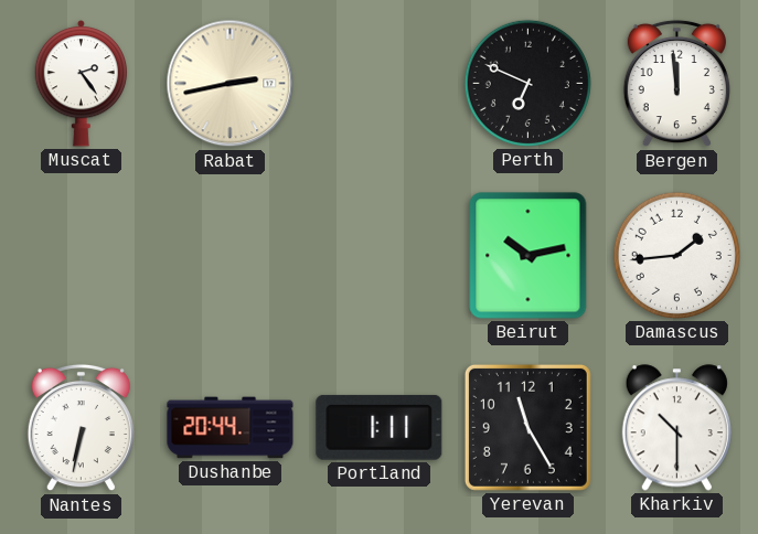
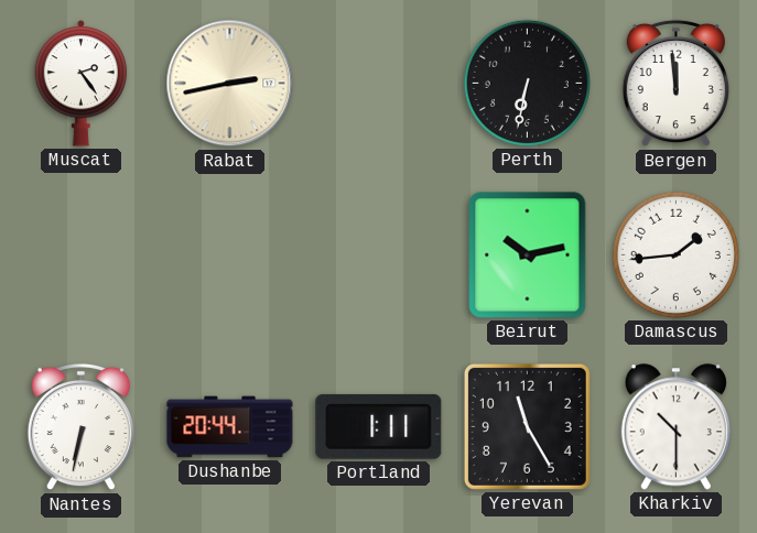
Perth: 6:49 -> 6:32 (527, 83)
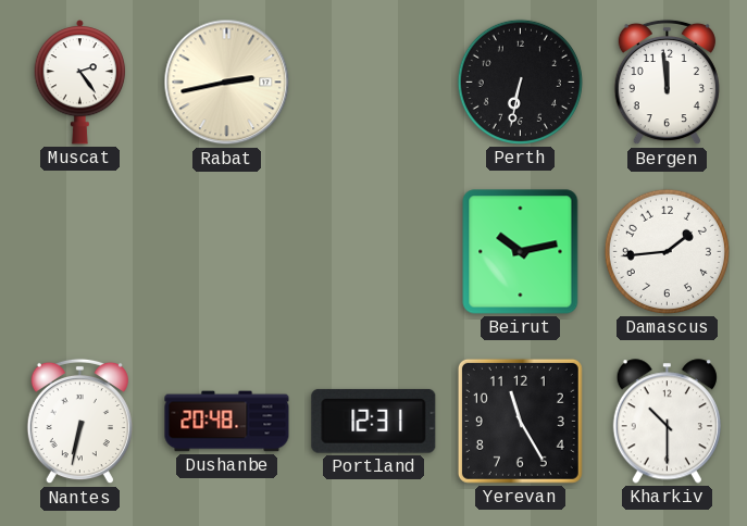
Dushanbe: 20:44 -> 20:48 (227, 422)
Portland: 1:11 -> 12:31 (374, 421)
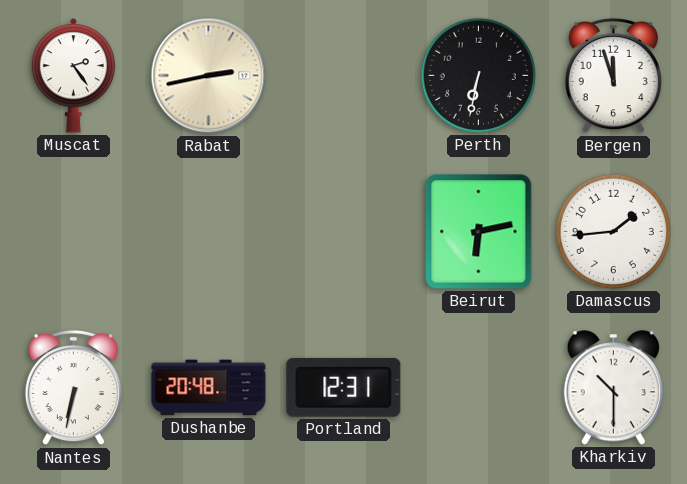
Bergen: 11:59 -> 11:57 (613, 76)
Beirut: 10:13 -> 6:13 (479, 232)
Yerevan: 11:25 -> none (520, 421)
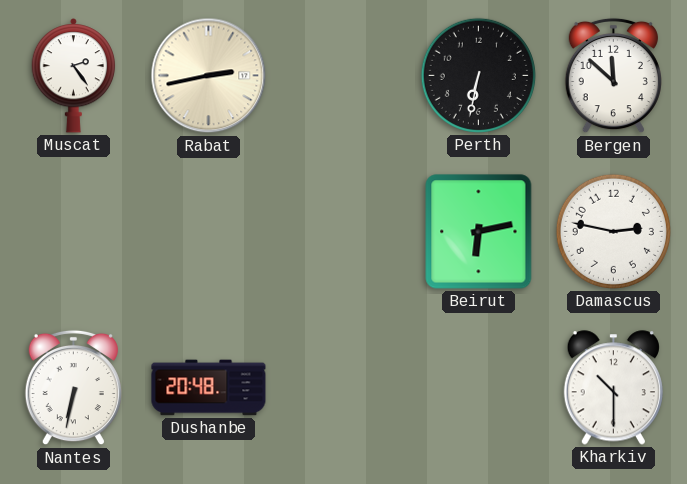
Bergen: 11:57 -> 11:52 (613, 76)
Damascus: 1:44 -> 2:47 (613, 231)
Portland: 12:31 -> none (344, 387)
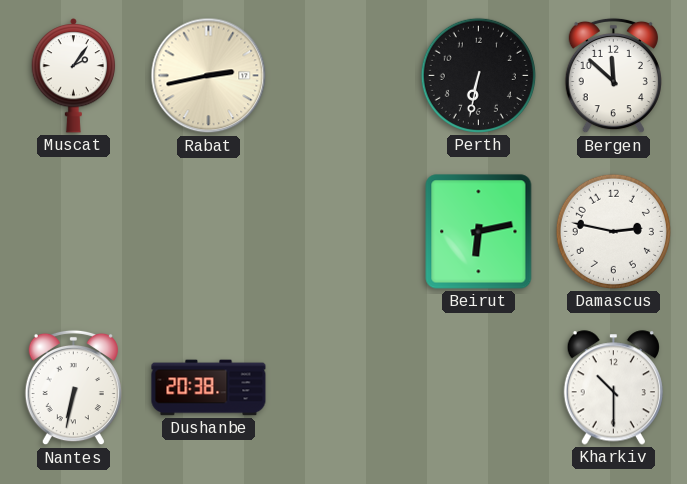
Muscat: 2:24 -> 2:06 (74, 76)
Dushanbe: 20:48 -> 20:38 (209, 388)
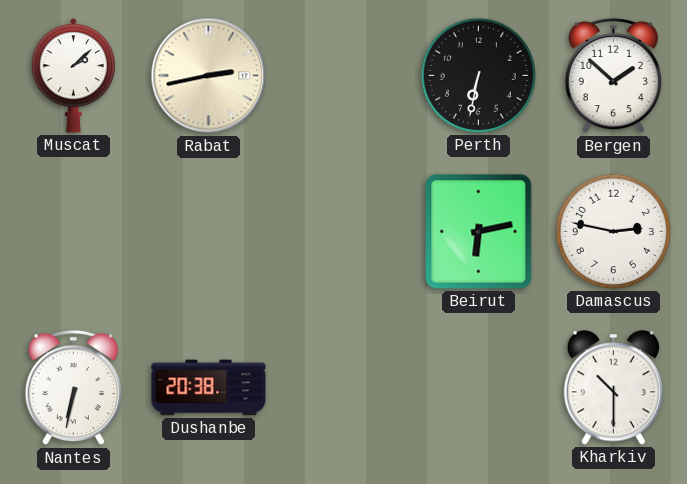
Muscat: 2:06 -> 2:08 (74, 76)
Bergen: 11:52 -> 1:52 (613, 76)
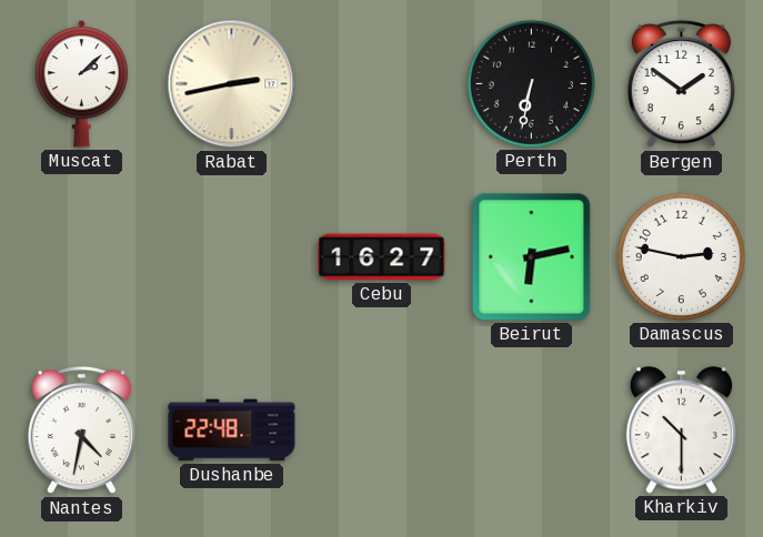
Bergen: 1:52 -> 1:51 (681, 84)
Cebu: none -> 16:27 (382, 257)
Nantes: 6:32 -> 4:32 (81, 430)
Dushanbe: 20:38 -> 22:48 (232, 430)
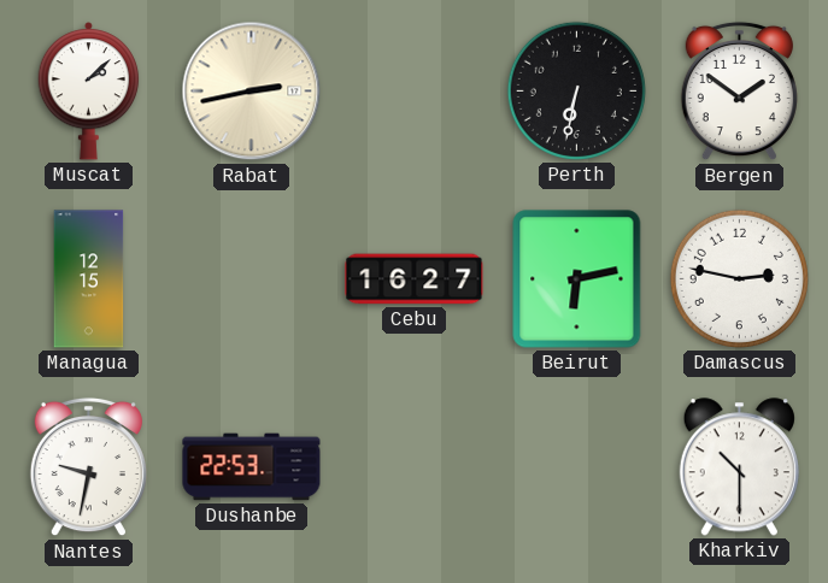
Managua: none -> 12:15 (89, 279)
Nantes: 4:32 -> 9:32 (88, 467)
Dushanbe: 22:48 -> 22:53 (252, 467)
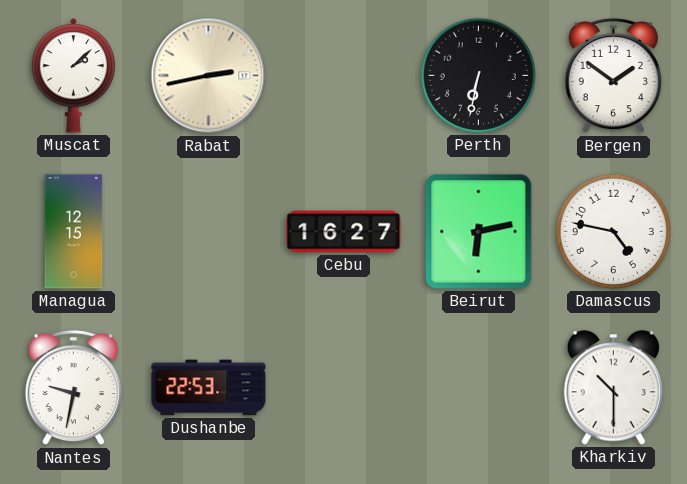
Damascus: 2:47 -> 4:47 (613, 231)
